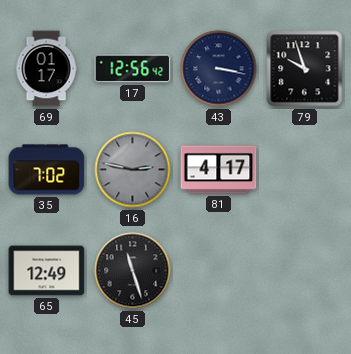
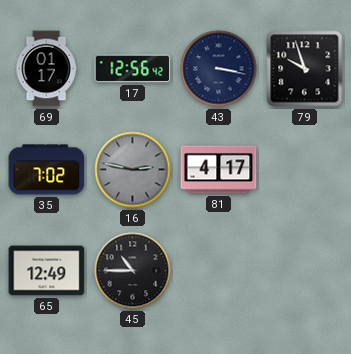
45: 11:27 -> 10:45 (133, 271)
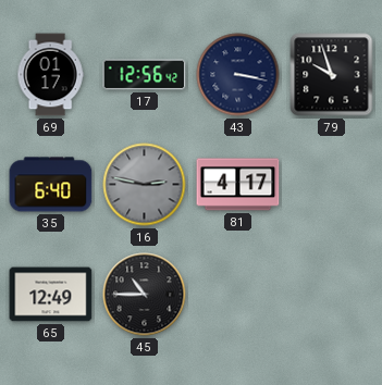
35: 7:02 -> 6:40 (51, 185)
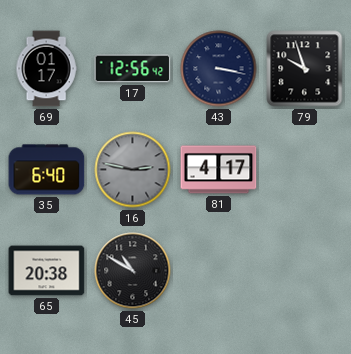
65: 12:49 -> 20:38 (47, 271)
45: 10:45 -> 10:50 (133, 271)
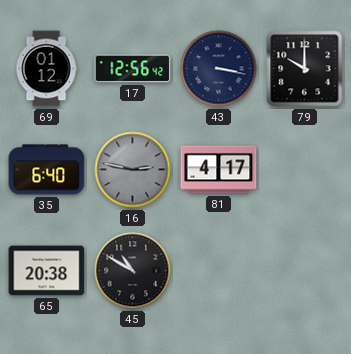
69: 01:17 -> 01:12 (46, 69)
79: 9:57 -> 10:00 (305, 69)
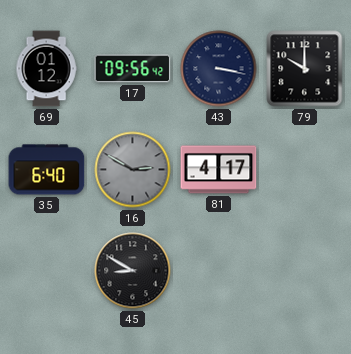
17: 12:56 -> 09:56 (133, 69)
16: 2:47 -> 2:50 (133, 170)
65: 20:38 -> none (47, 271)
45: 10:50 -> 8:50 (133, 271)
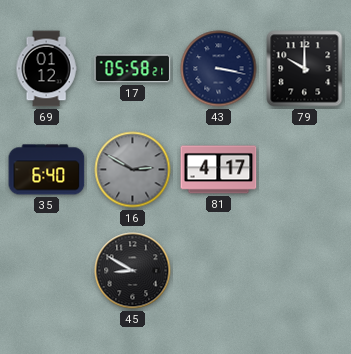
17: 09:56 -> 05:58 (133, 69)
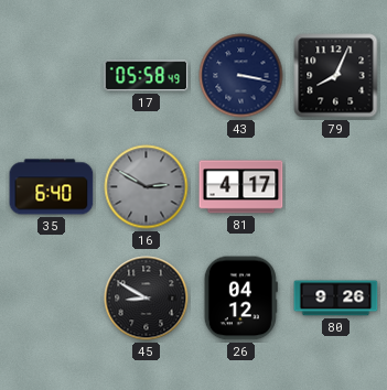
69: 01:12 -> none (46, 69)
17: 05:58:21 -> 05:58:49 (147, 76)
79: 10:00 -> 8:04 (336, 76)
26: none -> 04:12 (240, 299)
80: none -> 9:26 (336, 299)
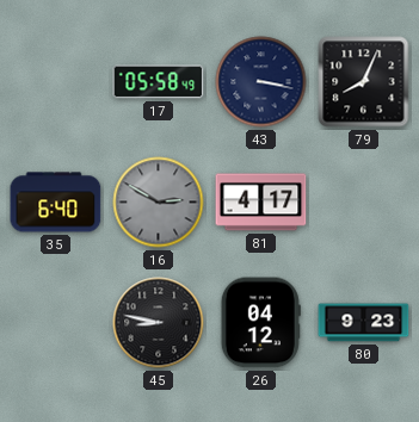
45: 8:50 -> 8:47 (159, 323)
80: 9:26 -> 9:23 (364, 323)
